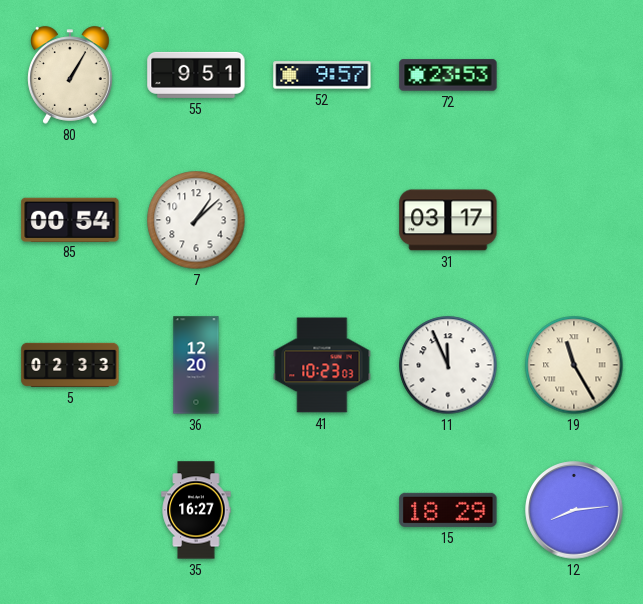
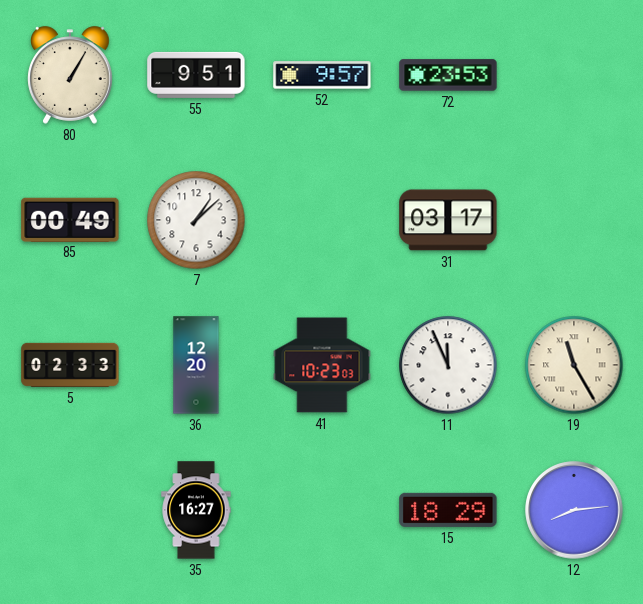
85: 00:54 -> 00:49 (70, 219)
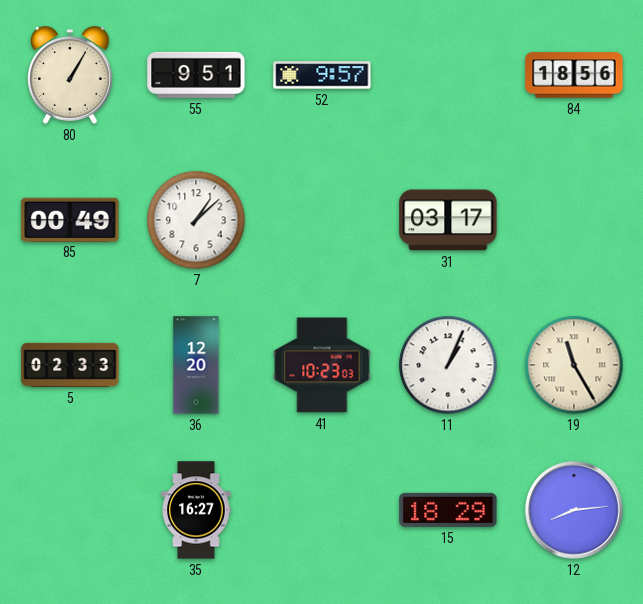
72: 23:53 -> none (448, 75)
84: none -> 18:56 (574, 75)
11: 11:56 -> 1:04 (448, 365)
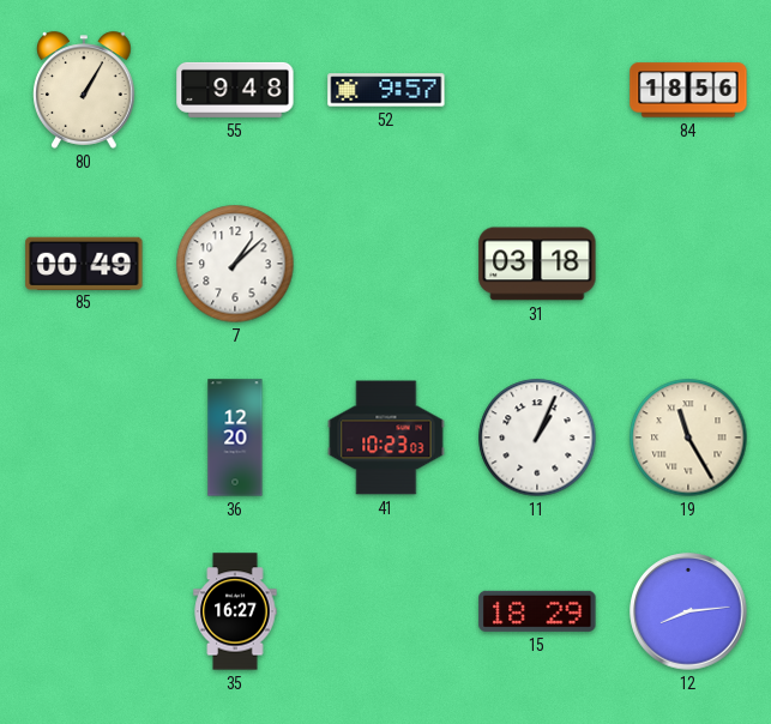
55: 9:51 -> 9:48 (235, 90)
31: 03:17 -> 03:18 (537, 264)
5: 02:33 -> none (70, 365)
